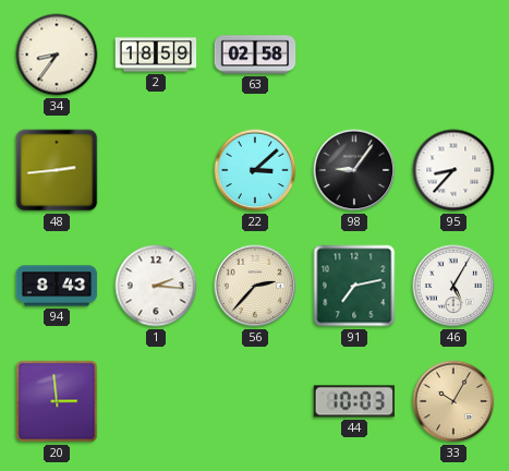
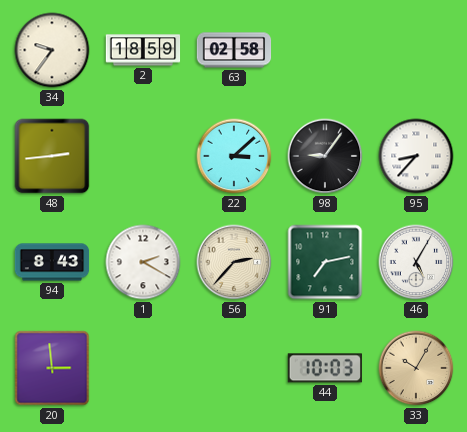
34: 8:36 -> 9:36 (52, 50)
1: 2:16 -> 2:20 (143, 262)
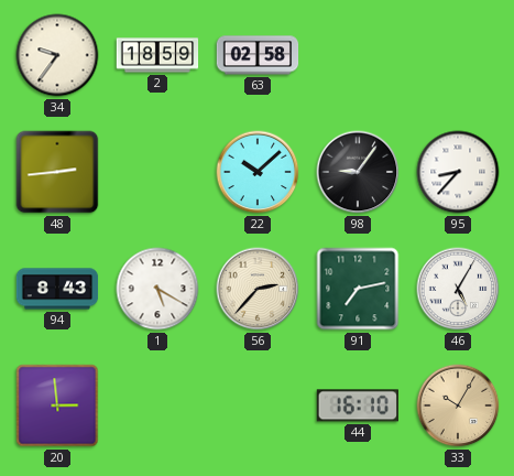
22: 3:08 -> 10:08 (258, 172)
1: 2:20 -> 5:20 (157, 289)
44: 10:03 -> 16:10 (358, 405)
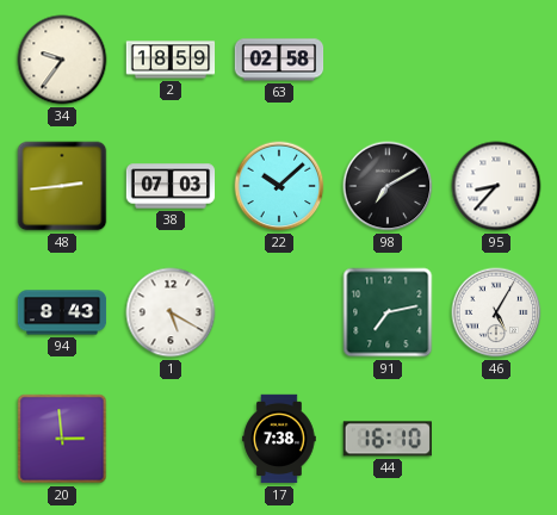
38: none -> 07:03 (171, 186)
98: 9:06 -> 7:10 (388, 186)
56: 2:37 -> none (258, 289)
17: none -> 7:38 (279, 439)
33: 10:05 -> none (458, 405)
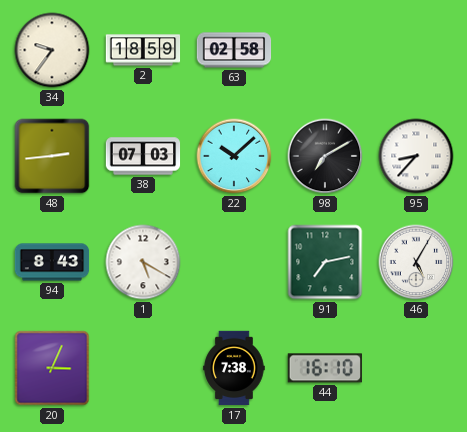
20: 2:59 -> 3:04 (52, 368)
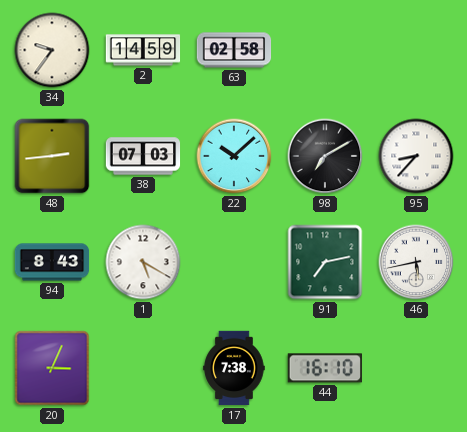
2: 18:59 -> 14:59 (143, 50)
46: 5:05 -> 5:43 (416, 262)
